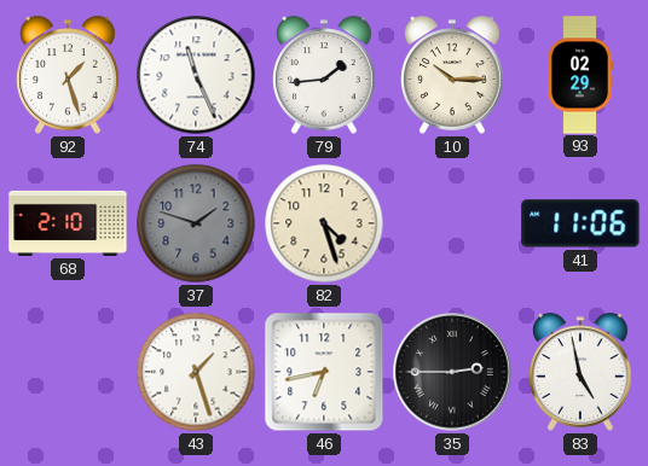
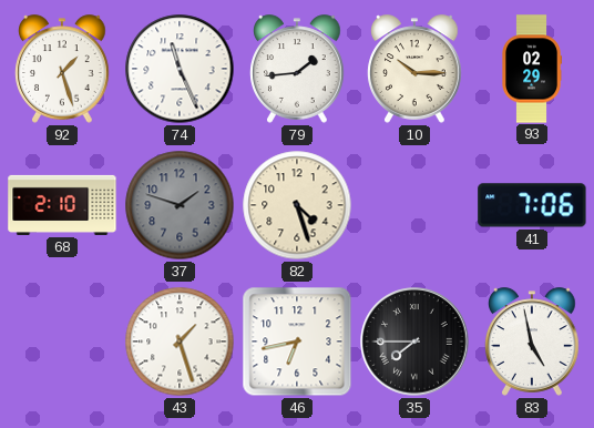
41: 11:06 -> 7:06 (532, 205)
35: 2:45 -> 7:45 (414, 342)
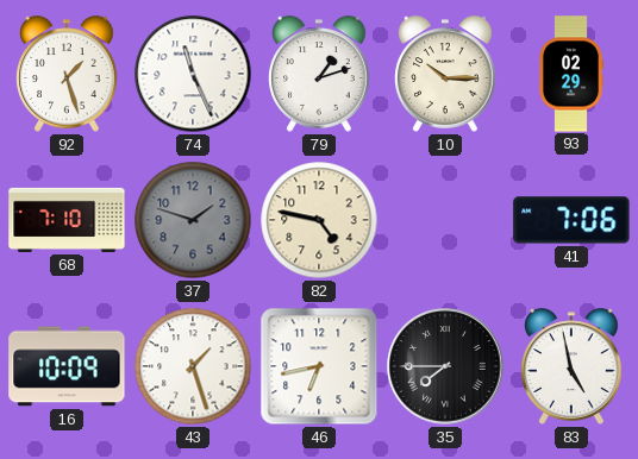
79: 1:44 -> 1:12 (319, 74)
68: 2:10 -> 7:10 (67, 220)
82: 4:27 -> 4:47 (319, 220)
16: none -> 10:09 (67, 366)
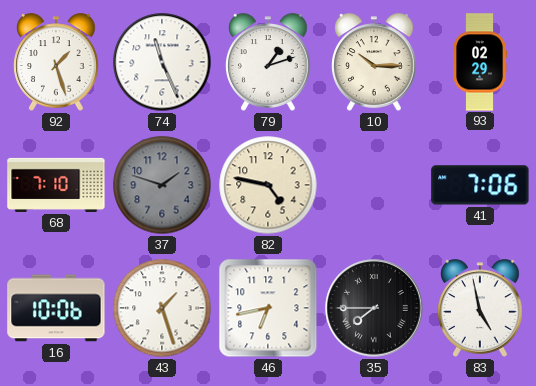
16: 10:09 -> 10:06 (56, 308)
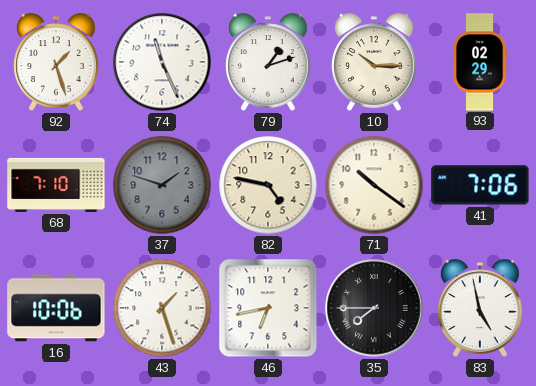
71: none -> 10:21 (374, 185)
